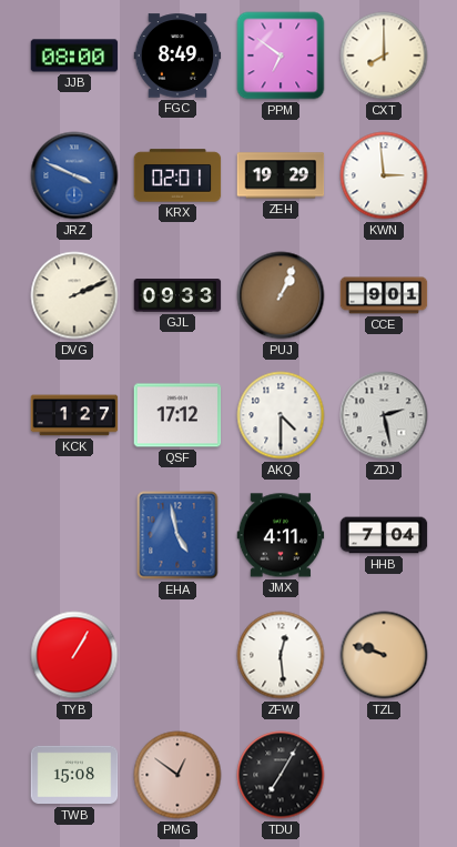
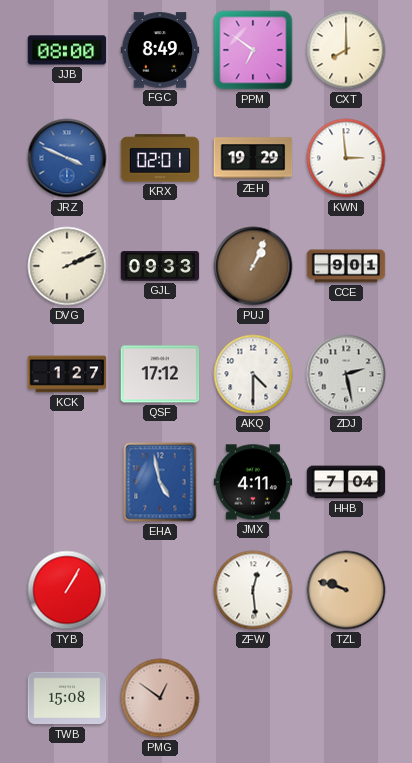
TDU: 7:05 -> none (281, 775)
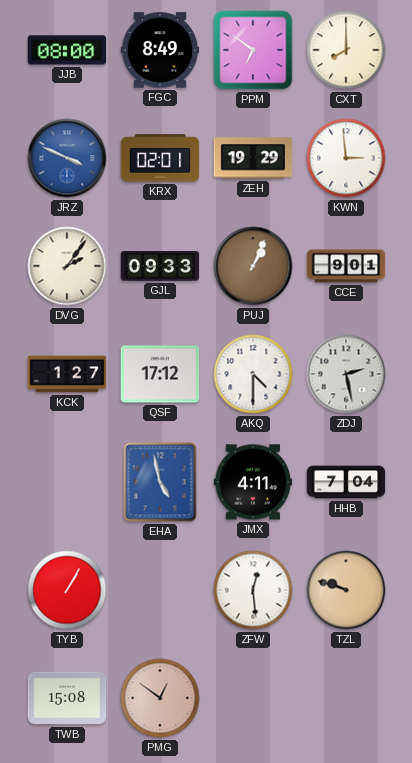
DVG: 2:11 -> 2:06 (67, 266)
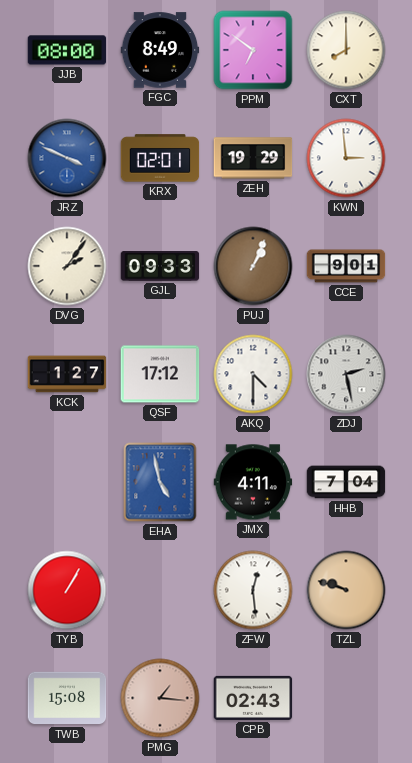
PMG: 12:51 -> 1:16 (160, 698)
CPB: none -> 02:43 (253, 698)
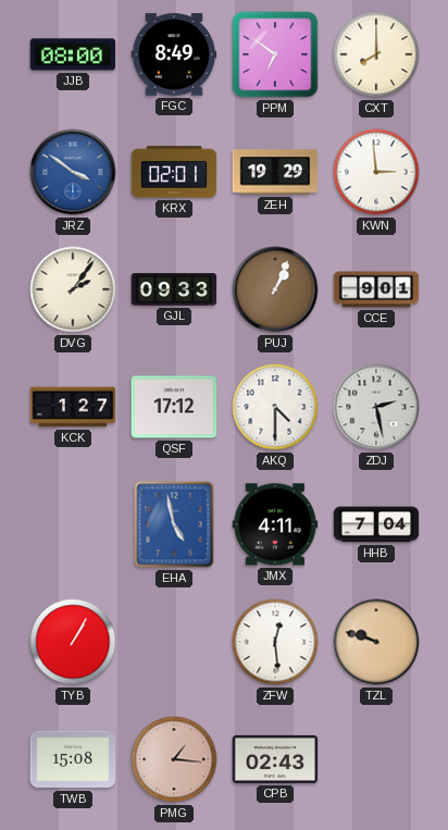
JRZ: 3:49 -> 3:51 (73, 172)
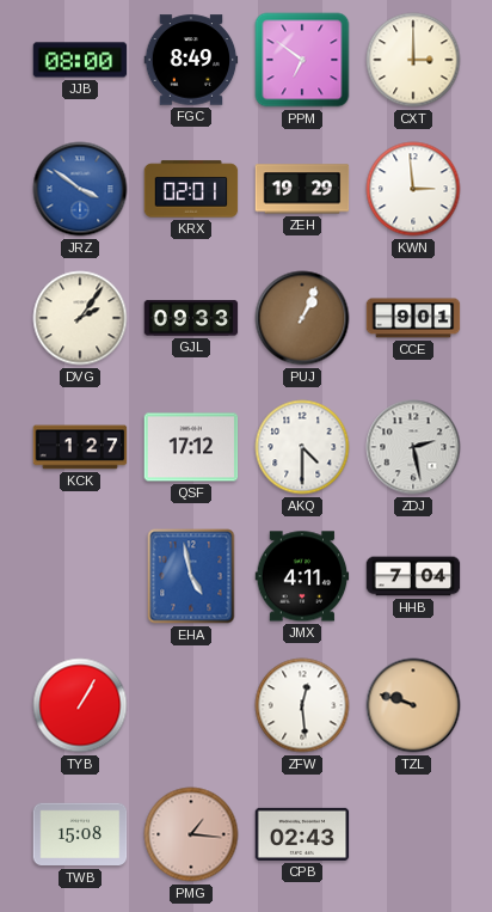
CXT: 8:00 -> 3:00 (413, 60)
